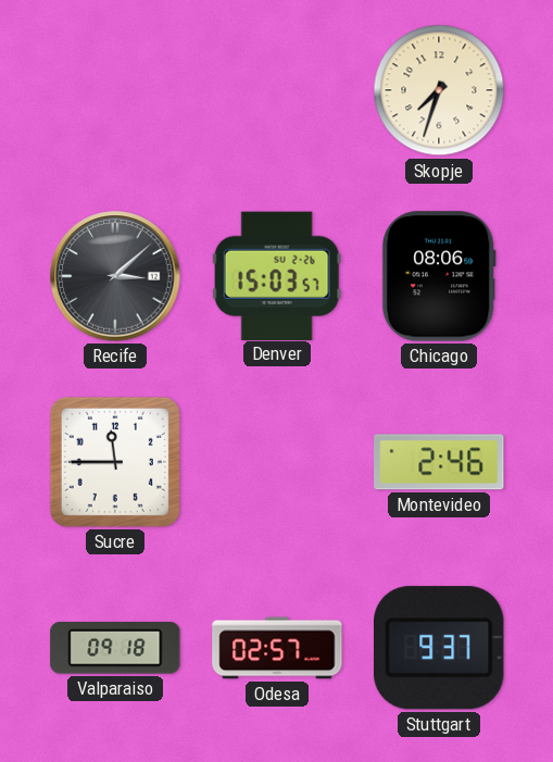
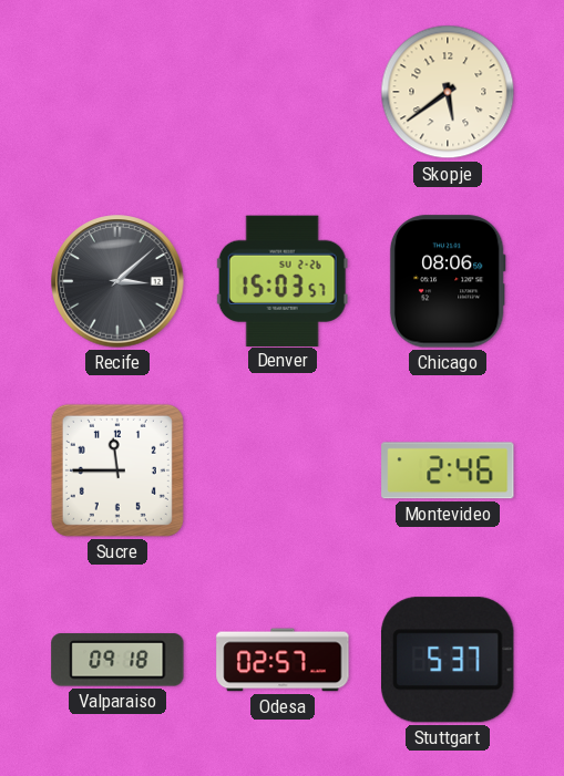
Skopje: 7:33 -> 5:39 (448, 92)
Stuttgart: 9:37 -> 5:37 (449, 660)
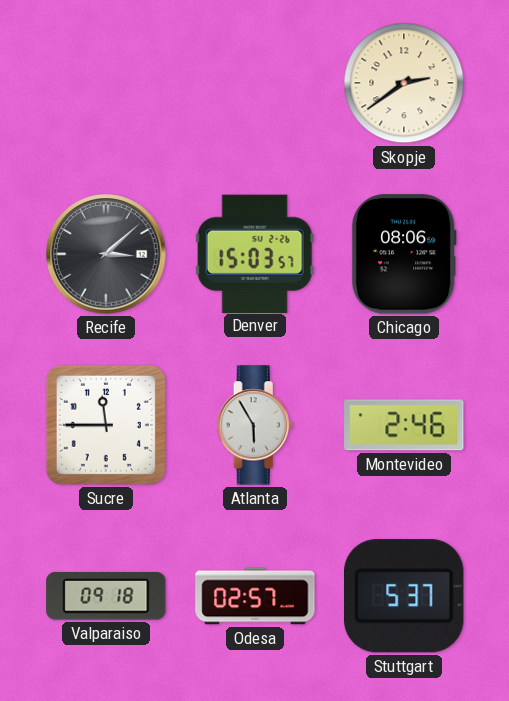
Skopje: 5:39 -> 2:39 (404, 83)
Atlanta: none -> 5:55 (255, 425)
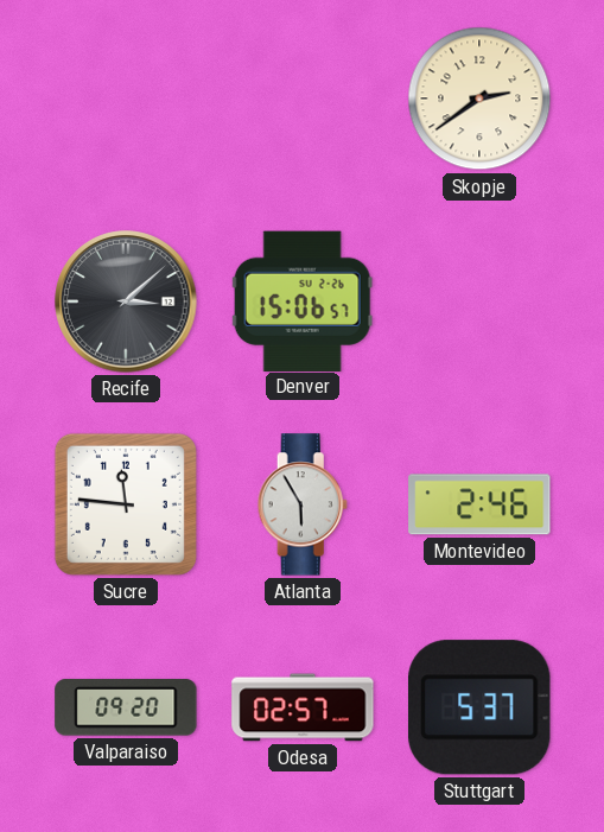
Denver: 15:03 -> 15:06 (303, 300)
Chicago: 08:06 -> none (404, 254)
Sucre: 11:45 -> 11:46 (126, 504)
Valparaiso: 09:18 -> 09:20 (126, 707)
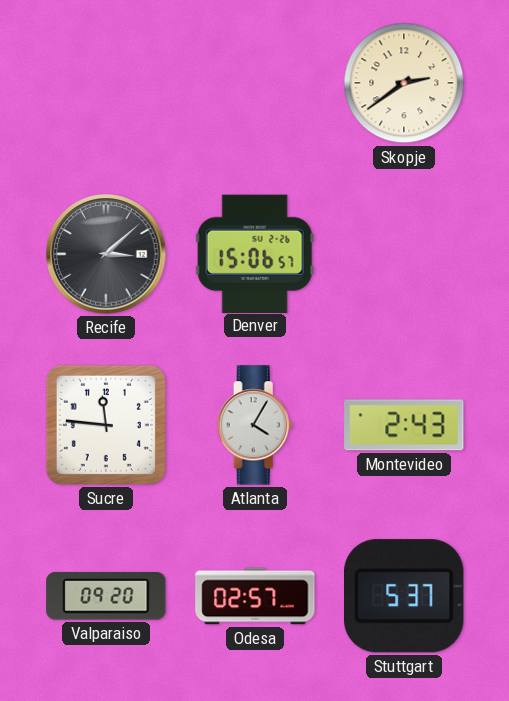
Atlanta: 5:55 -> 4:05 (255, 425)
Montevideo: 2:46 -> 2:43 (404, 425)
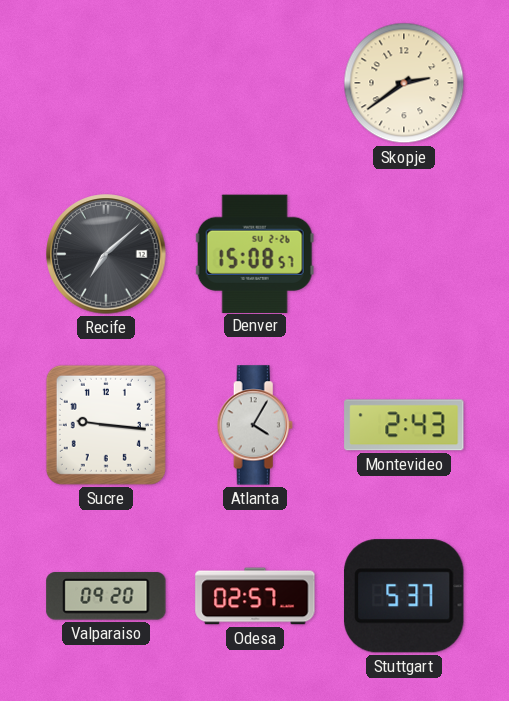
Recife: 3:08 -> 7:08 (106, 254)
Denver: 15:06 -> 15:08 (255, 253)
Sucre: 11:46 -> 9:16 (106, 425)
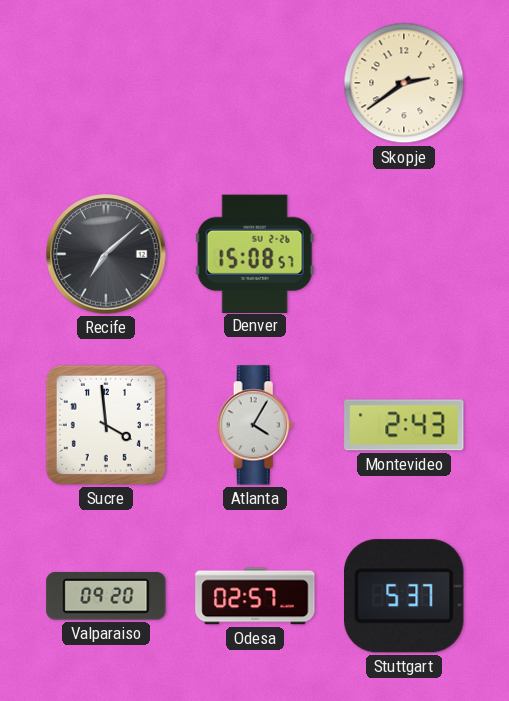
Sucre: 9:16 -> 3:59 (106, 425)
